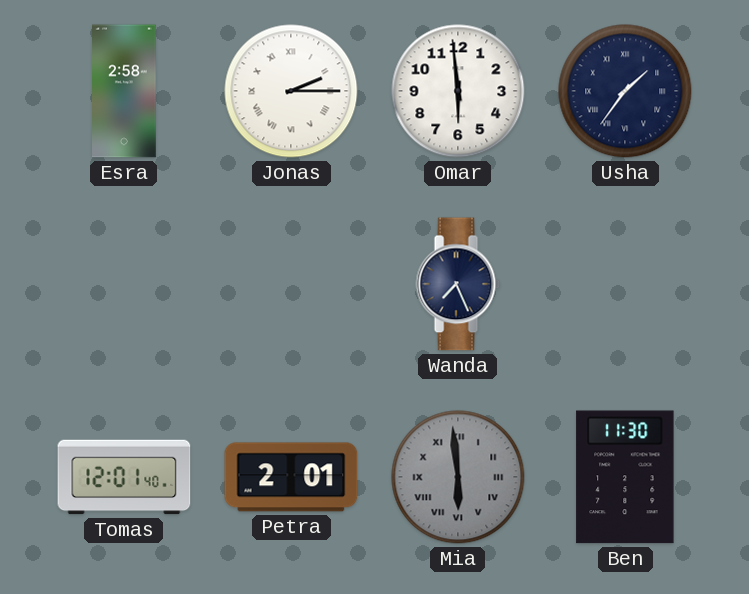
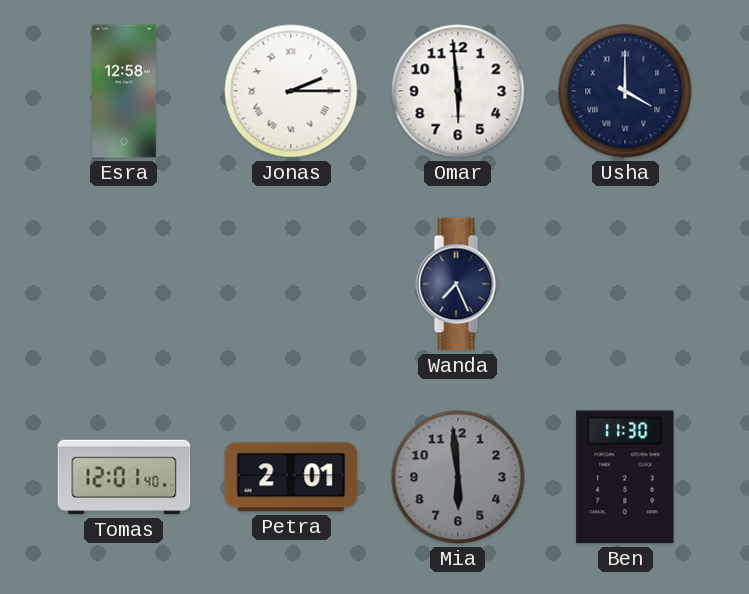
Esra: 2:58 -> 12:58 (125, 91)
Usha: 1:36 -> 4:00 (625, 91)
Mia numerals: Roman -> Arabic (458, 477)
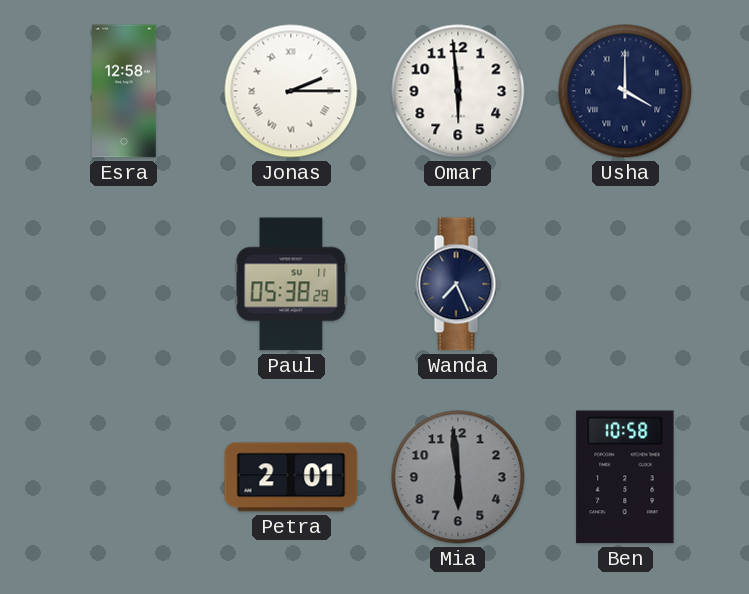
Paul: none -> 05:38 (291, 284)
Tomas: 12:01 -> none (124, 477)
Ben: 11:30 -> 10:58 (625, 477)
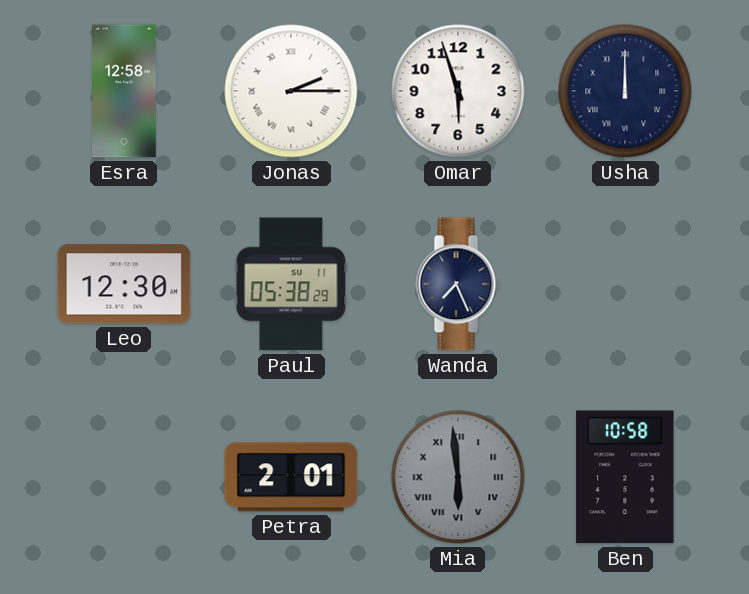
Omar: 5:59 -> 5:57 (458, 91)
Usha: 4:00 -> 12:00 (625, 91)
Leo: none -> 12:30 (124, 284)
Mia numerals: Arabic -> Roman (458, 477)
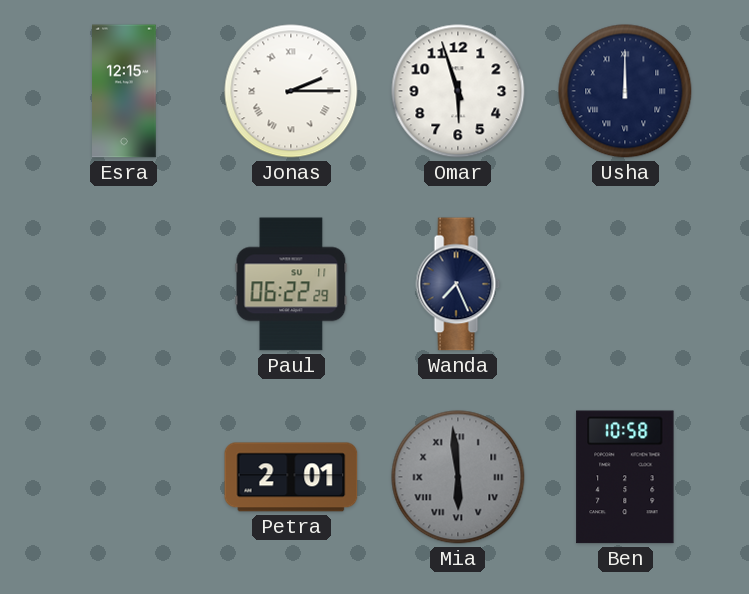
Esra: 12:58 -> 12:15 (125, 91)
Leo: 12:30 -> none (124, 284)
Paul: 05:38 -> 06:22 (291, 284)
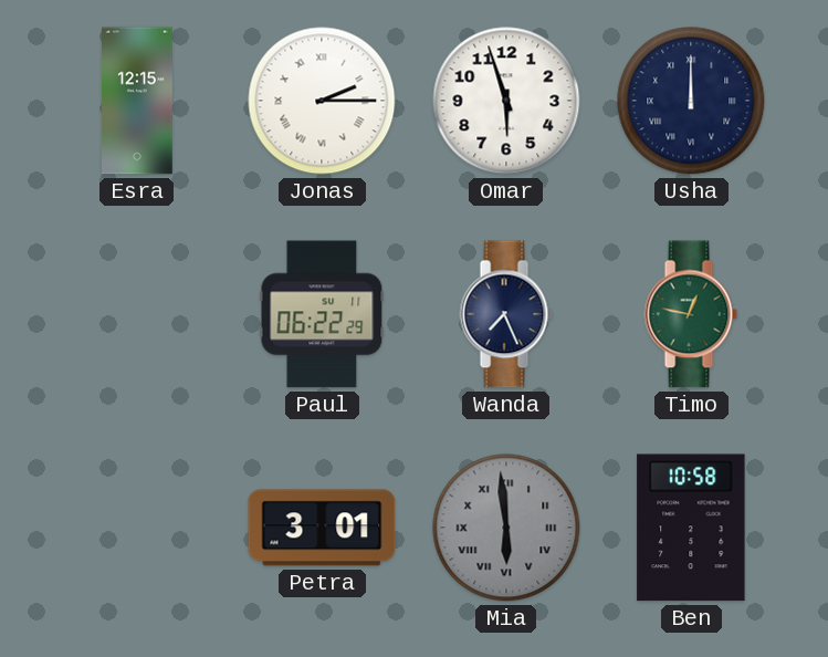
Timo: none -> 12:47 (691, 314)
Petra: 2:01 -> 3:01 (322, 528)
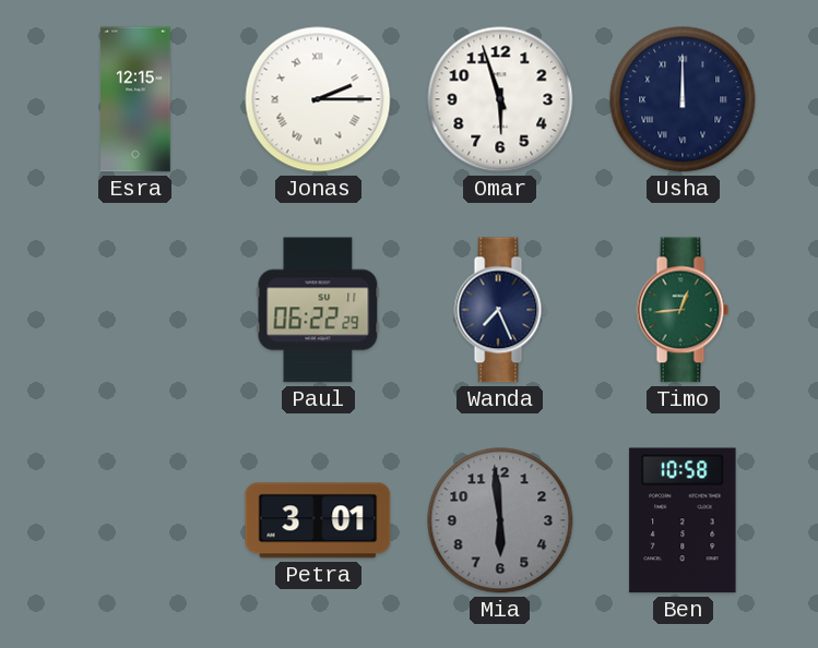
Timo: 12:47 -> 12:44 (683, 310)
Mia numerals: Roman -> Arabic (500, 520)
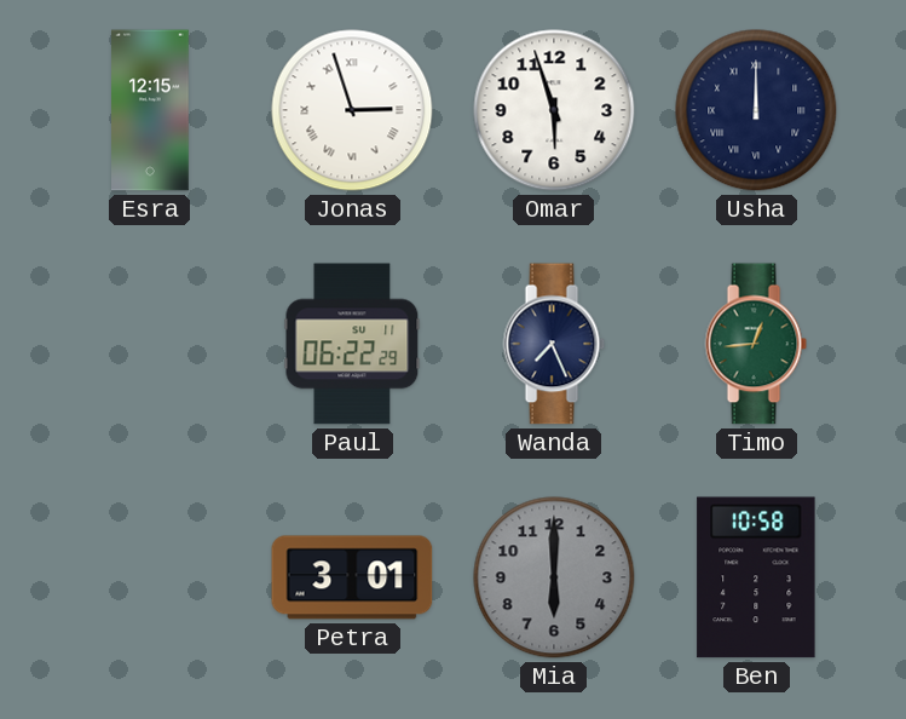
Jonas: 2:15 -> 2:57 (352, 110)
Mia: 5:59 -> 6:00 (554, 577)
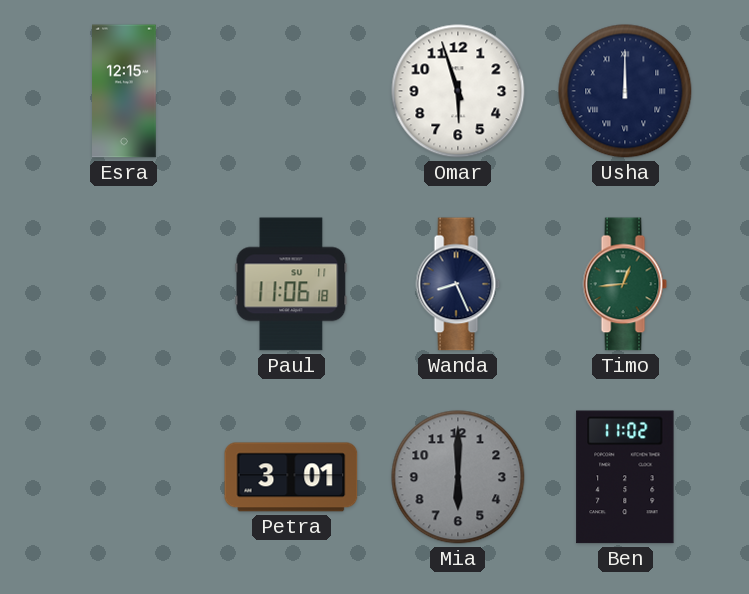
Jonas: 2:57 -> none (352, 110)
Paul: 06:22 -> 11:06 (291, 284)
Wanda: 7:26 -> 8:26 (458, 284)
Ben: 10:58 -> 11:02 (625, 477)
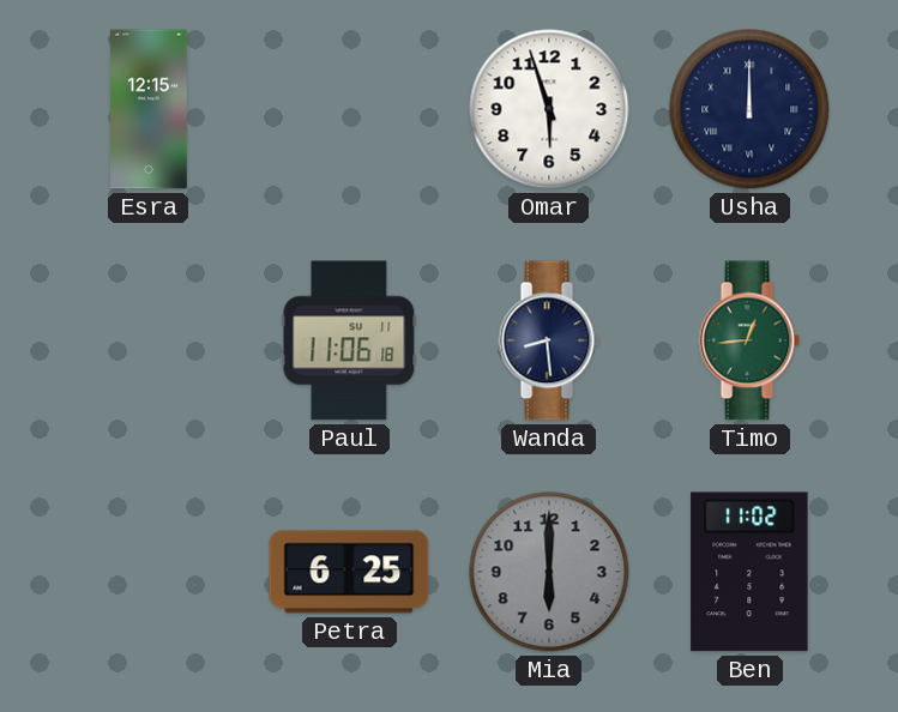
Wanda: 8:26 -> 8:29 (549, 340)
Petra: 3:01 -> 6:25 (349, 572)
